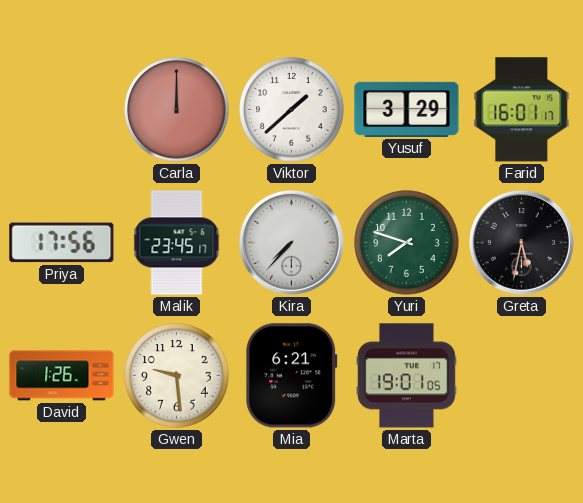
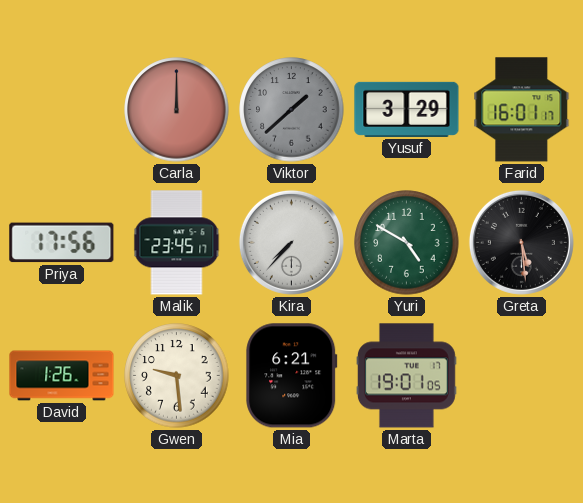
Viktor dial: white -> grey (292, 110)
Yuri: 7:48 -> 4:50 (407, 243)
Greta: 5:32 -> 5:29 (521, 242)
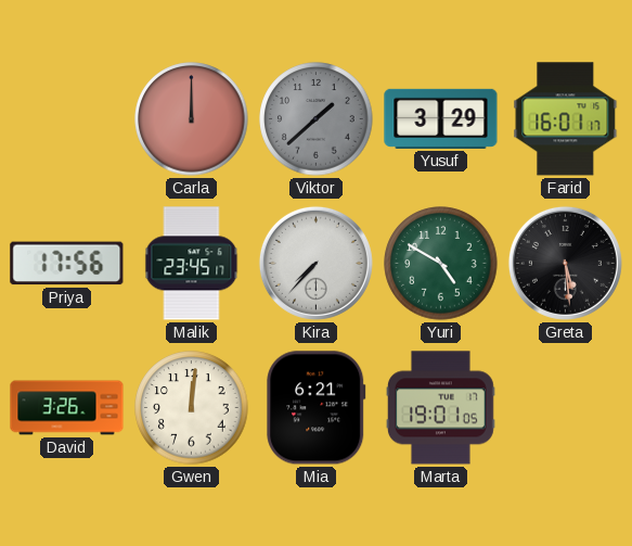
David: 1:26 -> 3:26 (67, 408)
Gwen: 9:29 -> 12:01 (192, 408)
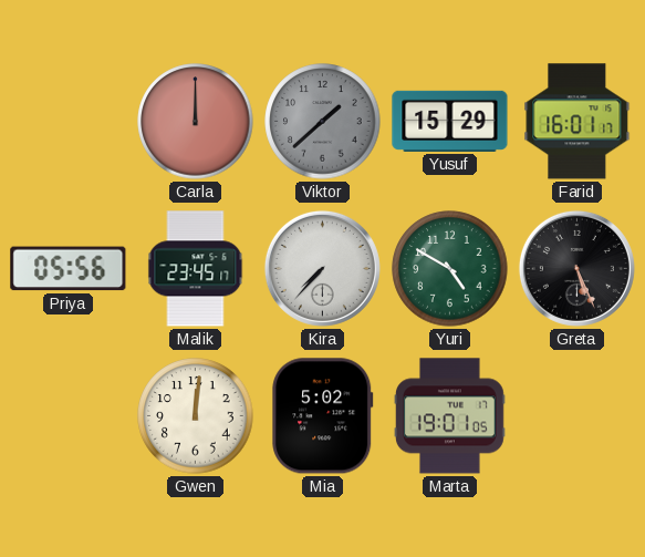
Yusuf: 3:29 -> 15:29 (450, 121)
Priya: 17:56 -> 05:56 (69, 269)
Greta: 5:29 -> 5:26 (576, 268)
David: 3:26 -> none (67, 408)
Mia: 6:21 -> 5:02 (323, 416)
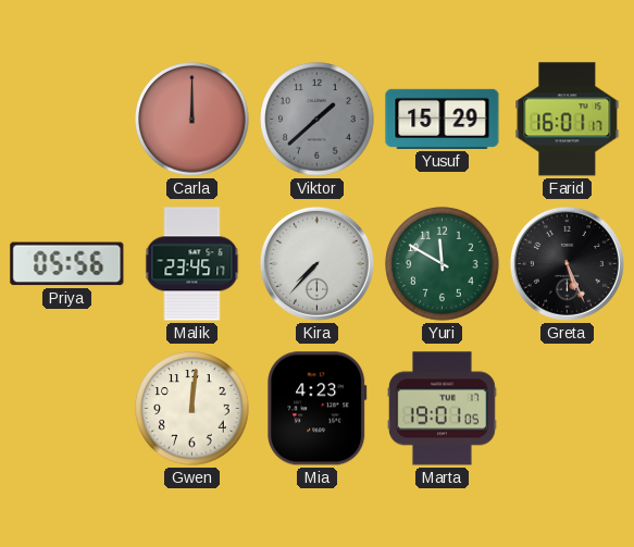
Yuri: 4:50 -> 11:50 (443, 264)
Mia: 5:02 -> 4:23 (318, 409)
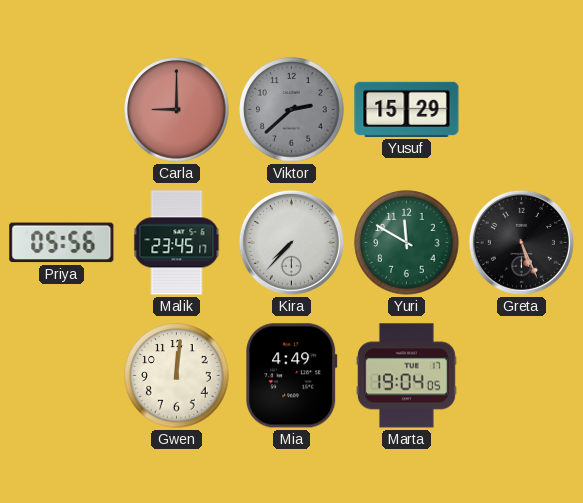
Carla: 12:00 -> 9:00 (177, 110)
Viktor: 1:38 -> 2:38 (292, 110)
Farid: 16:01 -> none (568, 120)
Mia: 4:23 -> 4:49 (292, 376)
Marta: 19:01 -> 19:04 (407, 376)
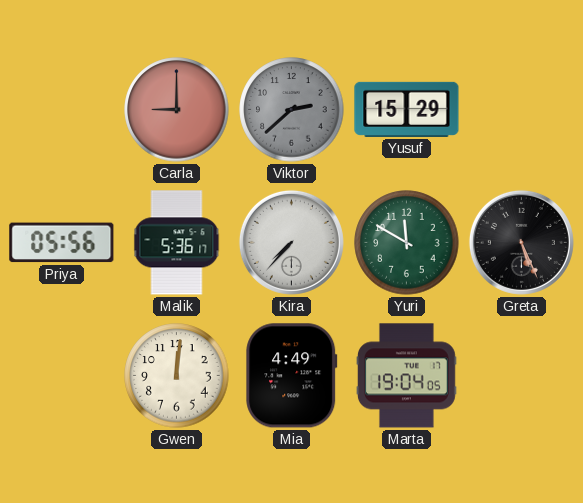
Malik: 23:45 -> 5:36 (177, 243)
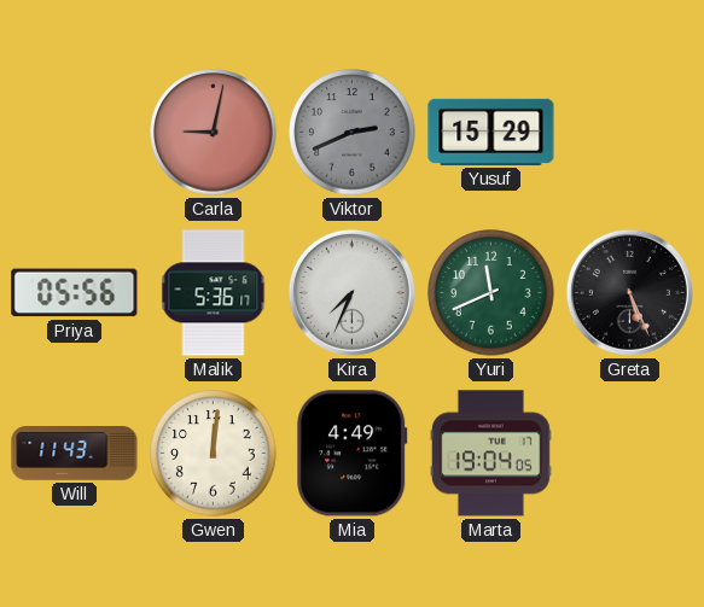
Carla: 9:00 -> 9:02 (214, 133)
Viktor: 2:38 -> 2:41 (353, 133)
Kira: 7:37 -> 7:34 (351, 292)
Yuri: 11:50 -> 11:41 (491, 293)
Will: none -> 11:43 (75, 454)
